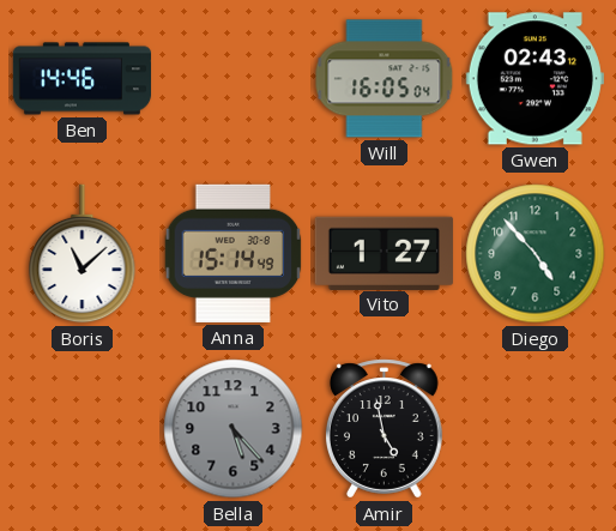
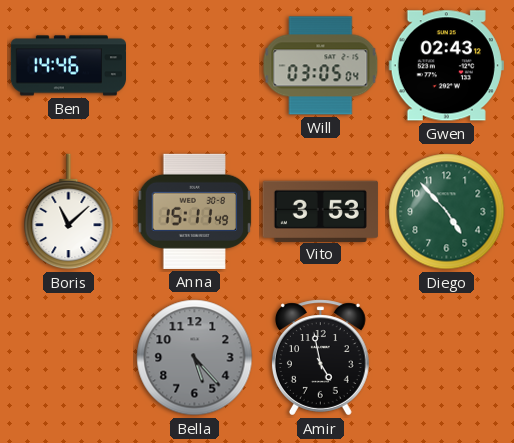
Will: 16:05 -> 03:05 (321, 66)
Anna: 15:14 -> 15:11 (195, 211)
Vito: 1:27 -> 3:53 (320, 211)
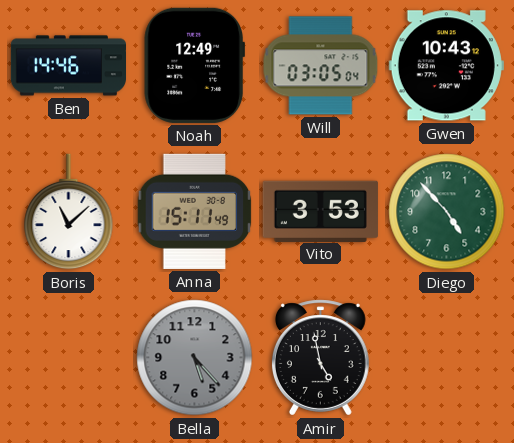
Noah: none -> 12:49 (194, 65)
Gwen: 02:43 -> 10:43 (446, 66)
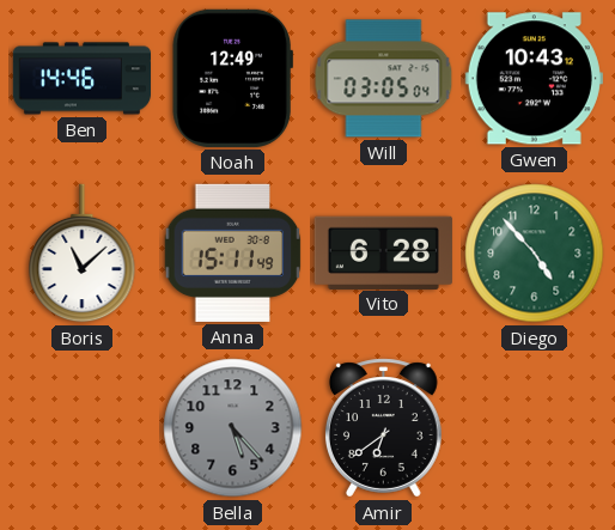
Vito: 3:53 -> 6:28 (383, 252)
Amir: 4:58 -> 6:39 (383, 428)
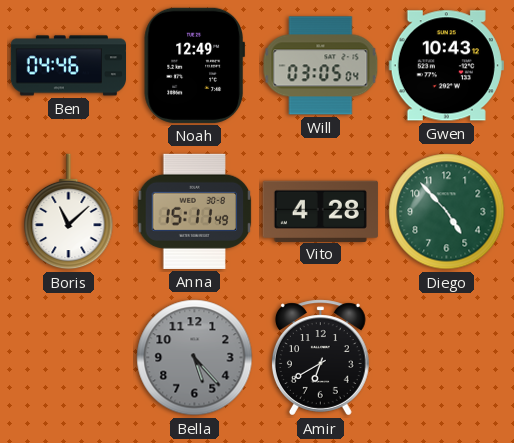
Ben: 14:46 -> 04:46 (68, 66)
Vito: 6:28 -> 4:28 (320, 211)
Amir: 6:39 -> 6:40 (320, 358)
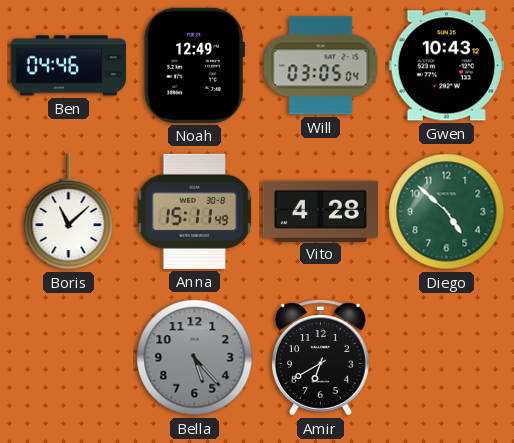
Diego: 4:53 -> 4:52 (447, 212)
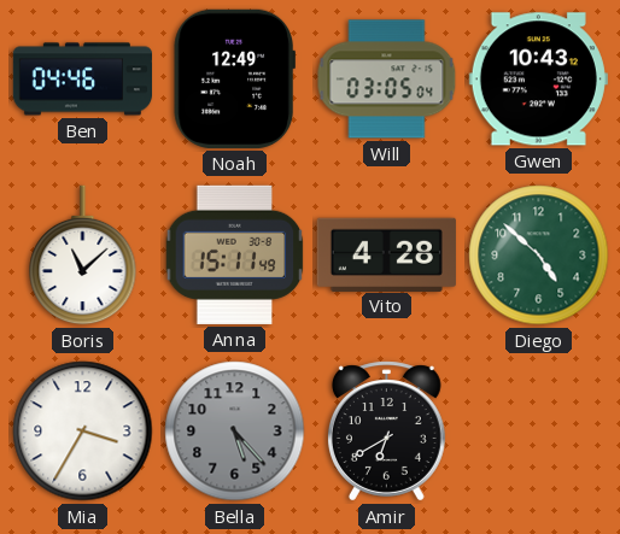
Mia: none -> 3:35 (83, 432)
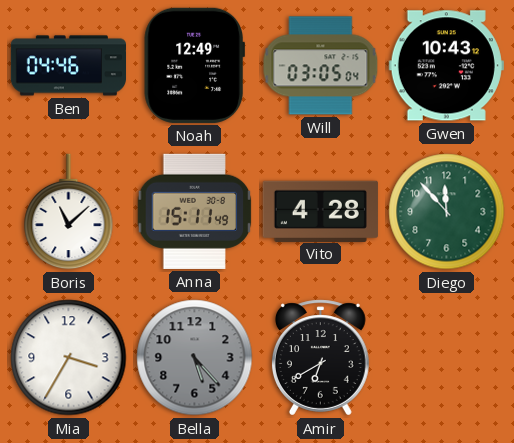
Diego: 4:52 -> 11:53 (447, 212)
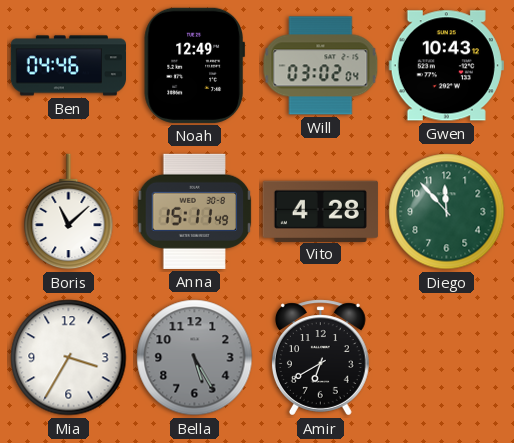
Will: 03:05 -> 03:02 (321, 66)
Bella: 5:23 -> 5:25 (195, 358)
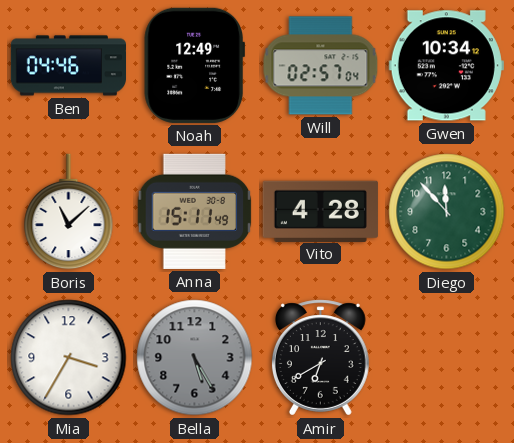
Will: 03:02 -> 02:57 (321, 66)
Gwen: 10:43 -> 10:34 (446, 66)
